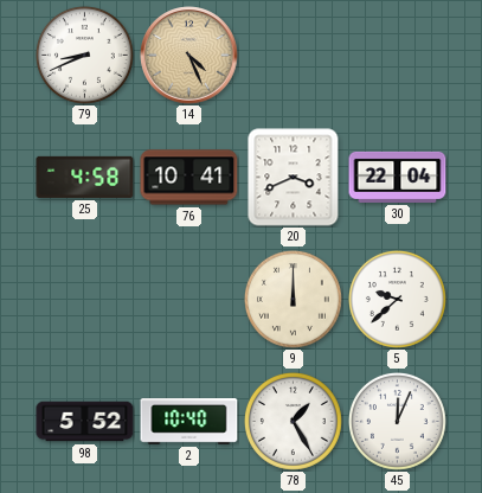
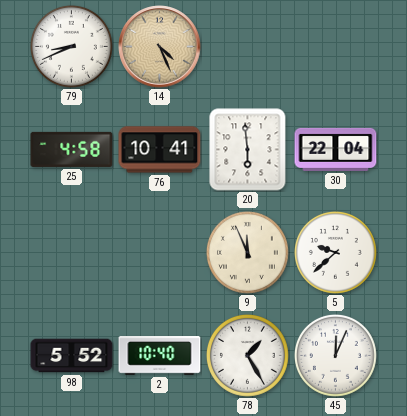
20: 3:41 -> 5:59 (248, 150)
9: 12:00 -> 11:56 (247, 252)
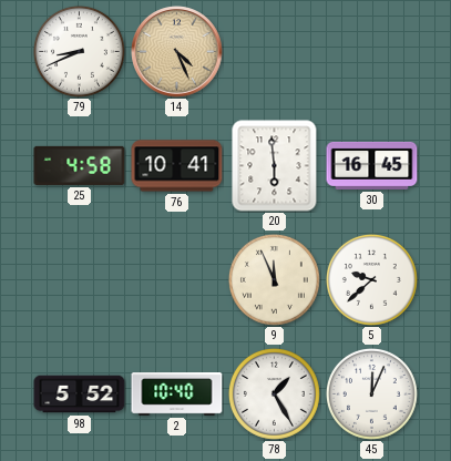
30: 22:04 -> 16:45 (372, 165)
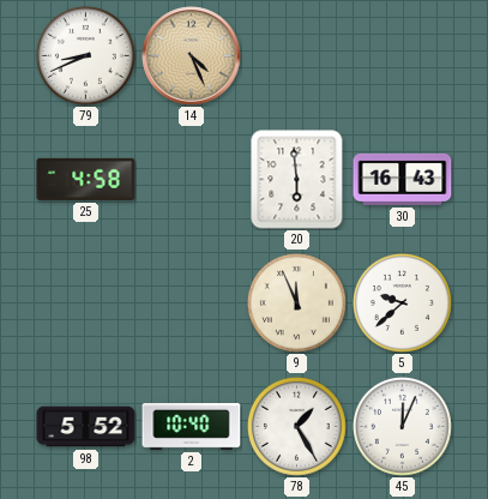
76: 10:41 -> none (177, 166)
30: 16:45 -> 16:43 (403, 179)
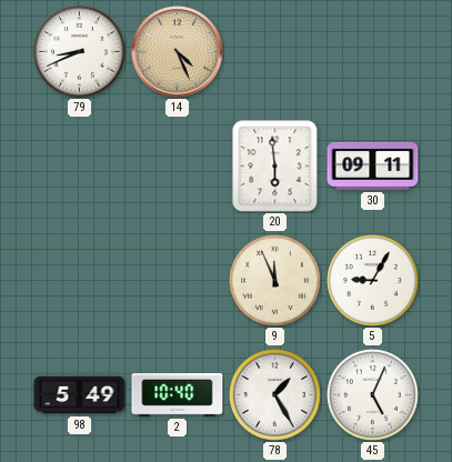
25: 4:58 -> none (86, 179)
30: 16:43 -> 09:11 (373, 165)
5: 9:38 -> 9:05 (372, 280)
98: 5:52 -> 5:49 (80, 395)
45: 12:04 -> 5:04 (372, 394)
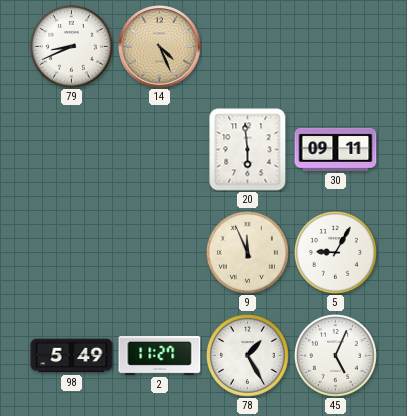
2: 10:40 -> 11:27 (160, 356)
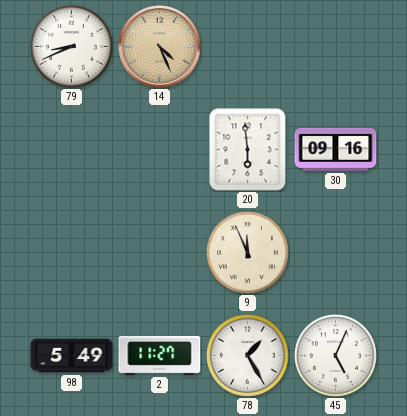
30: 09:11 -> 09:16 (336, 149)
5: 9:05 -> none (335, 252)
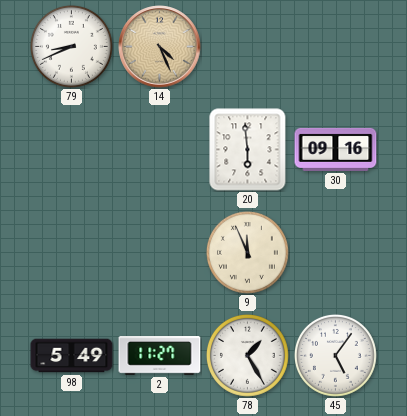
45: 5:04 -> 5:06 (335, 355)
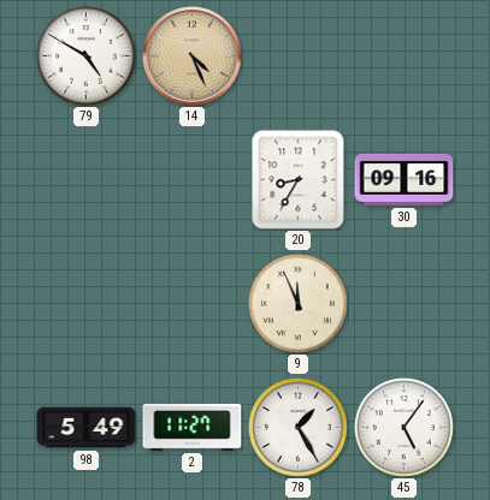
79: 8:41 -> 4:50 (85, 55)
20: 5:59 -> 8:35 (299, 180)
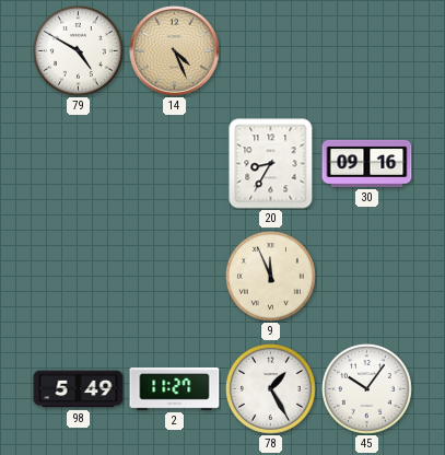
45: 5:06 -> 10:06 (366, 388)
